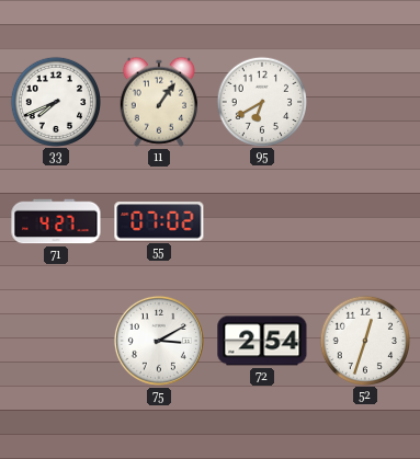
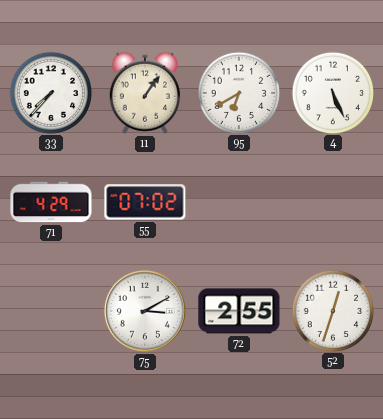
33: 7:41 -> 7:37 (50, 92)
4: none -> 5:26 (332, 92)
71: 4:27 -> 4:29 (51, 202)
72: 2:54 -> 2:55 (239, 311)
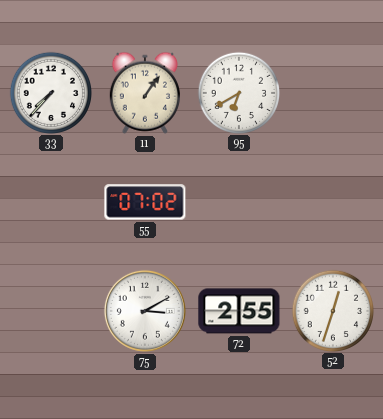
4: 5:26 -> none (332, 92)
71: 4:29 -> none (51, 202)
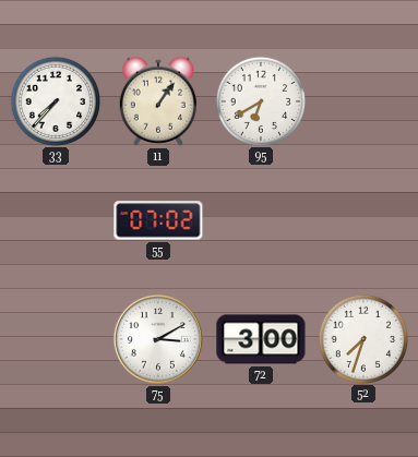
72: 2:55 -> 3:00 (261, 339)
52: 12:33 -> 7:33 (362, 338)
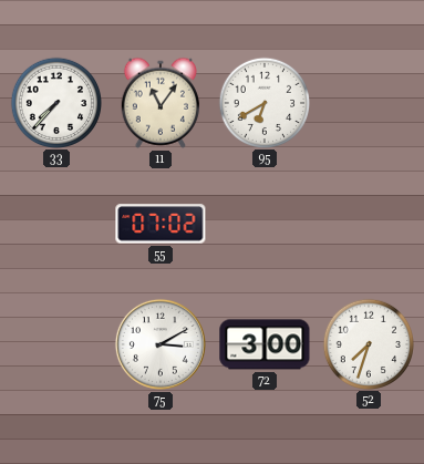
11: 1:06 -> 11:06 (161, 103)
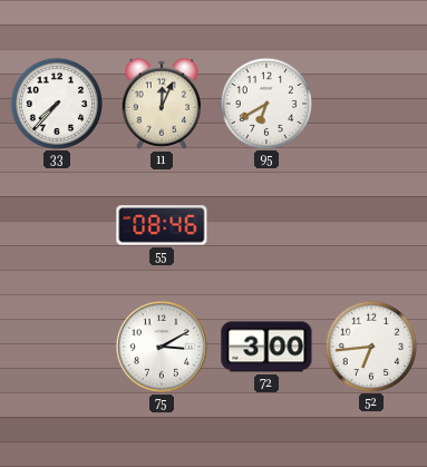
11: 11:06 -> 12:04 (162, 104)
55: 07:02 -> 08:46 (162, 225)
52: 7:33 -> 6:44 (370, 346)
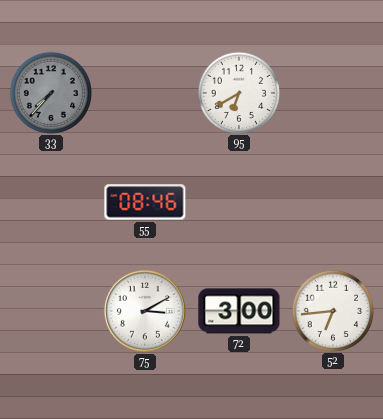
33 dial: white -> grey (50, 92)
11: 12:04 -> none (162, 104)
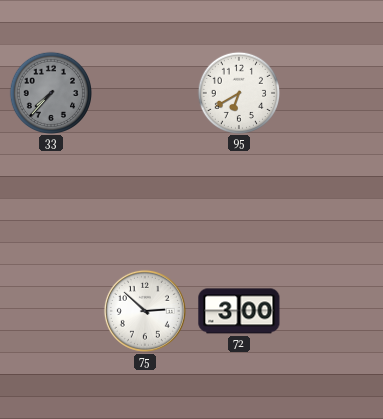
55: 08:46 -> none (145, 202)
75: 3:10 -> 2:52 (145, 311)
52: 6:44 -> none (332, 310)
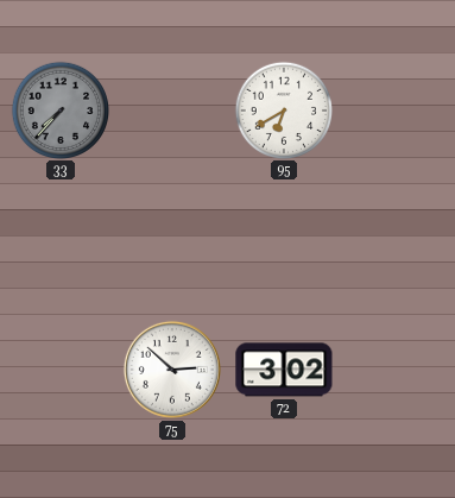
72: 3:00 -> 3:02 (284, 370)
